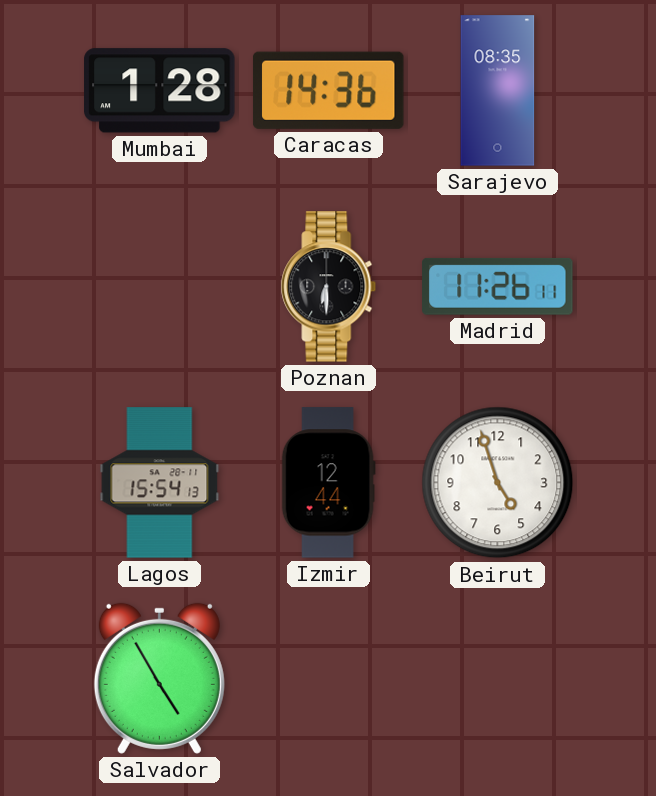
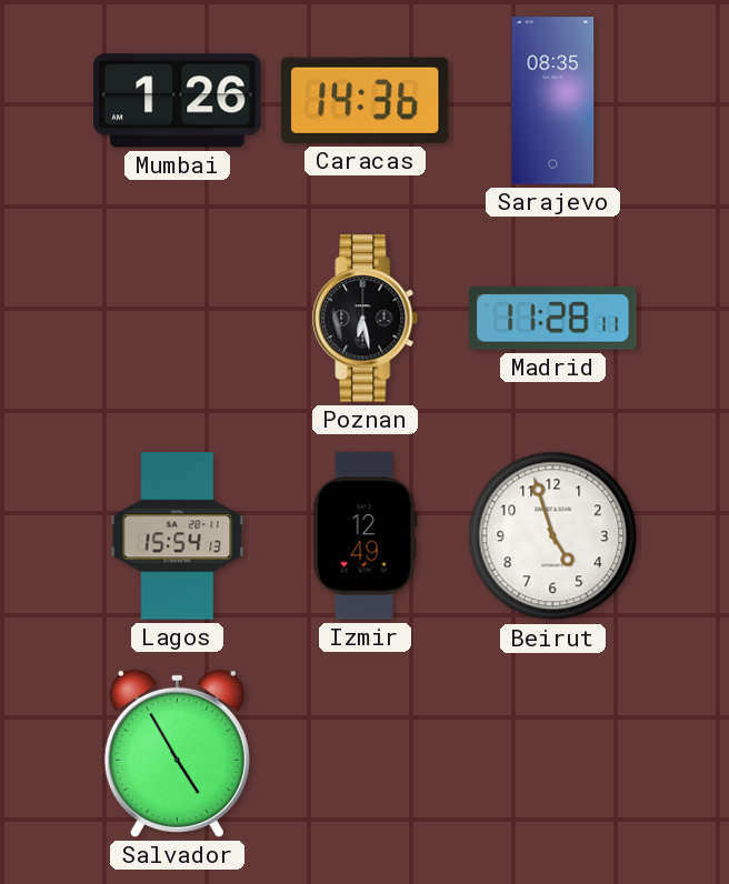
Mumbai: 1:28 -> 1:26 (178, 101)
Poznan: 6:30 -> 6:28 (366, 319)
Madrid: 11:26 -> 11:28 (553, 318)
Izmir: 12:44 -> 12:49 (364, 536)
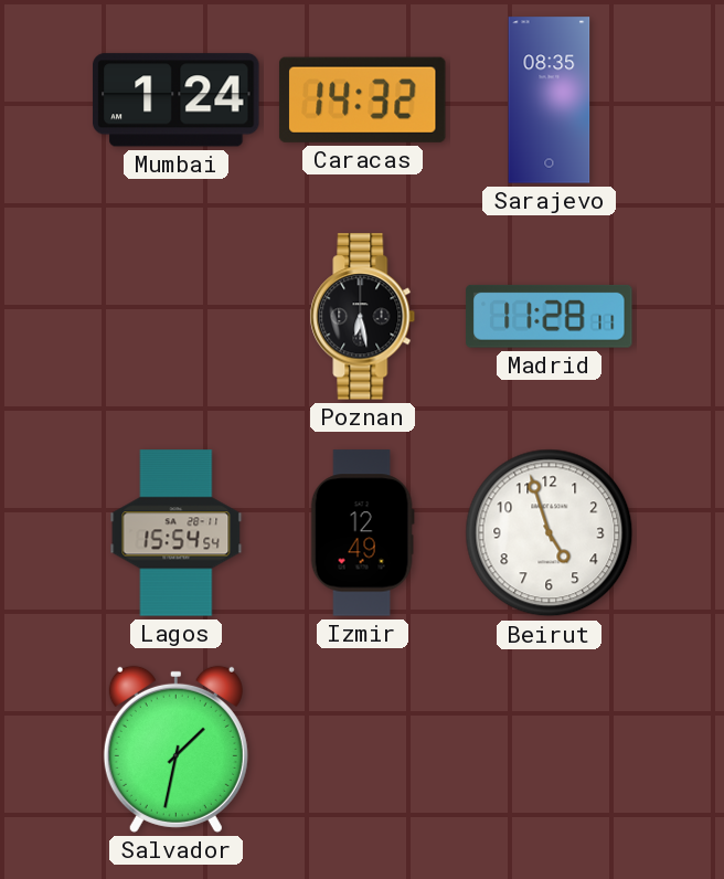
Mumbai: 1:26 -> 1:24 (177, 100)
Caracas: 14:36 -> 14:32 (362, 99)
Lagos: 15:54:13 -> 15:54:54 (177, 533)
Salvador: 4:55 -> 1:32 (175, 749)
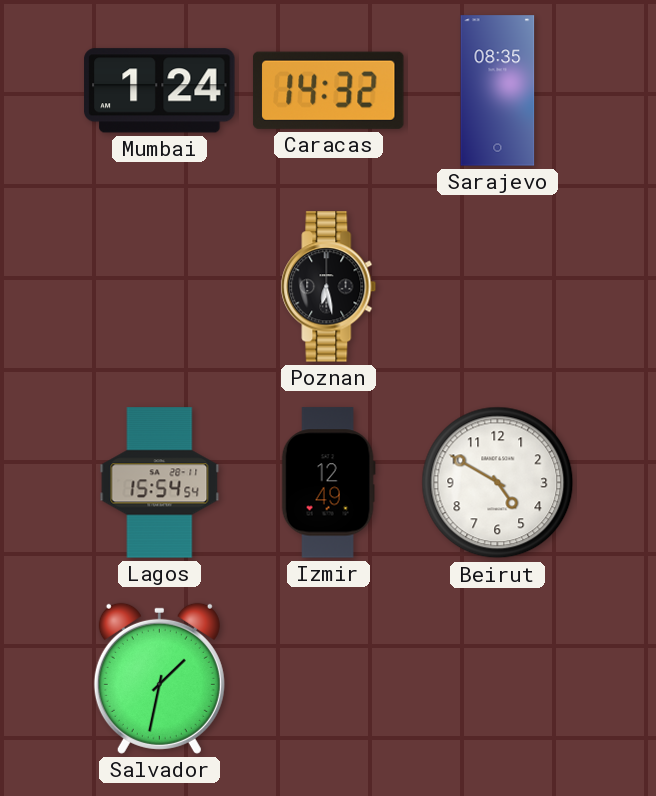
Madrid: 11:28 -> none (550, 316)
Beirut: 4:57 -> 4:50 (498, 483)
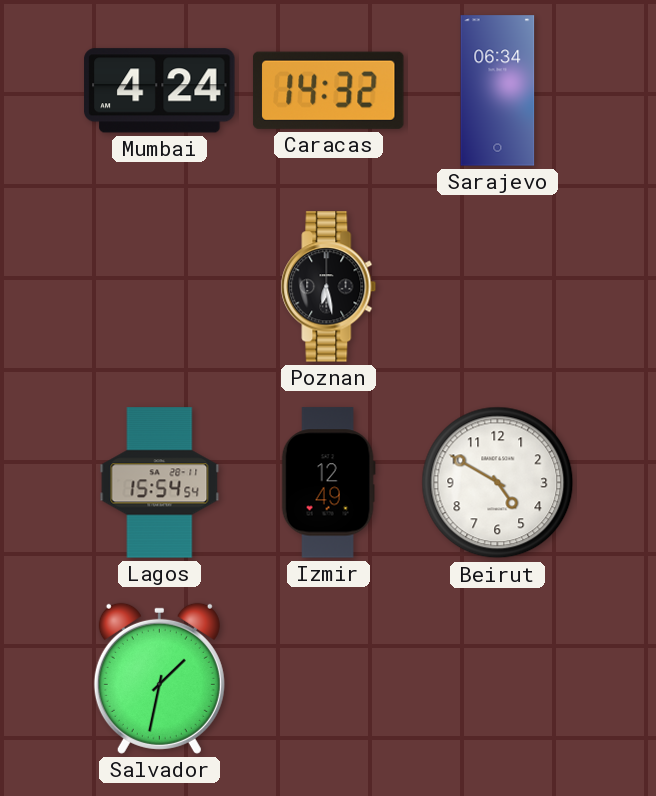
Mumbai: 1:24 -> 4:24 (160, 91)
Sarajevo: 08:35 -> 06:34 (498, 91)
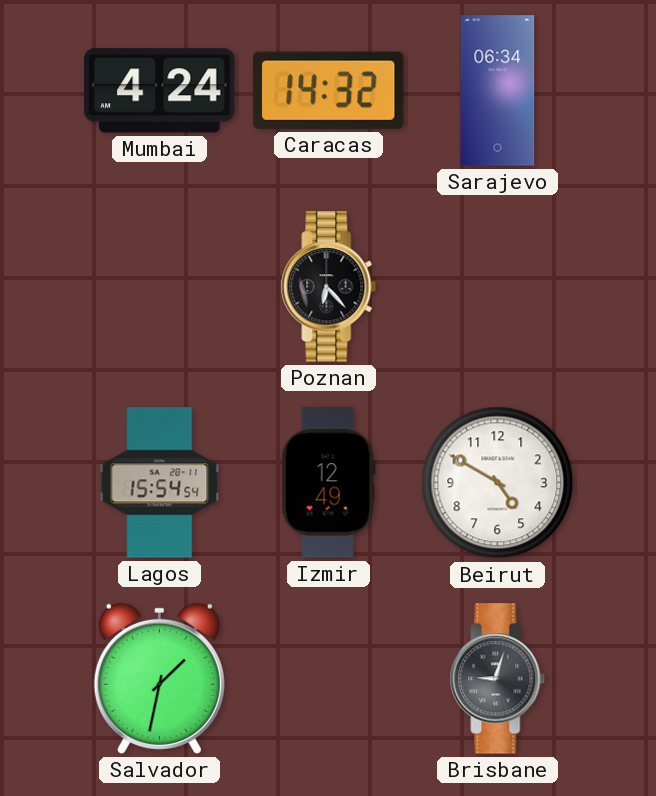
Poznan: 6:28 -> 6:23 (329, 287)
Brisbane: none -> 9:03 (498, 679)
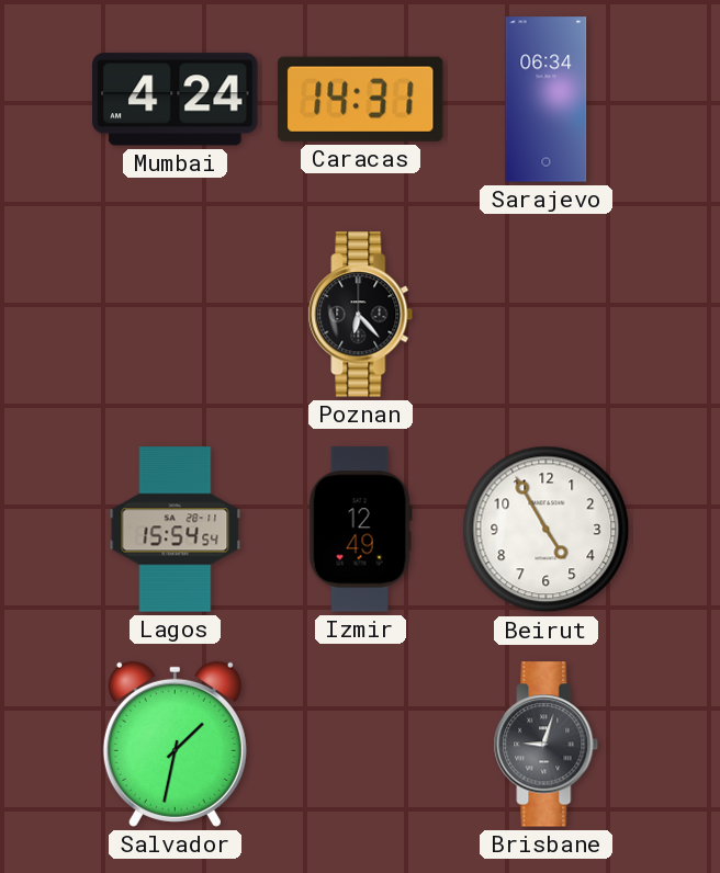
Caracas: 14:32 -> 14:31 (360, 99)
Beirut: 4:50 -> 4:55 (547, 530)
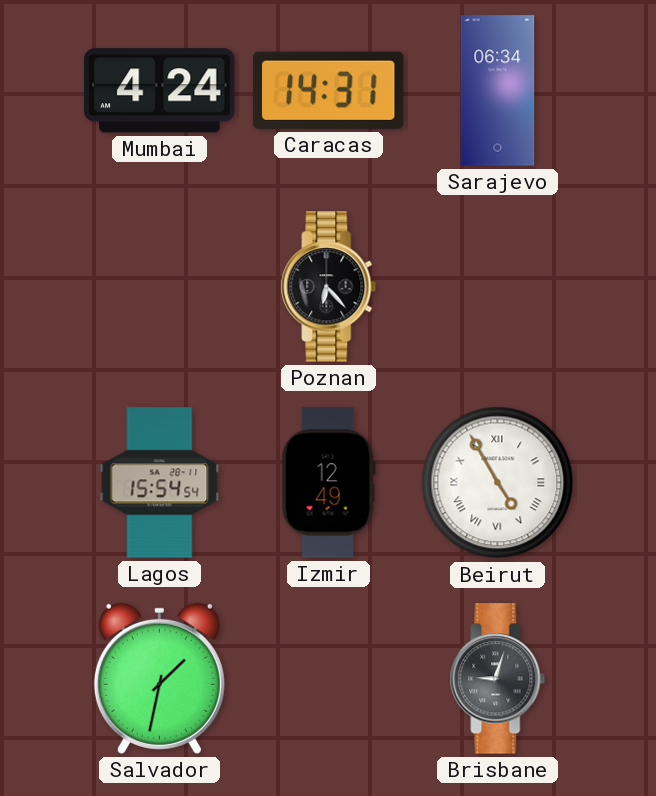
Beirut numerals: Arabic -> Roman (498, 483)
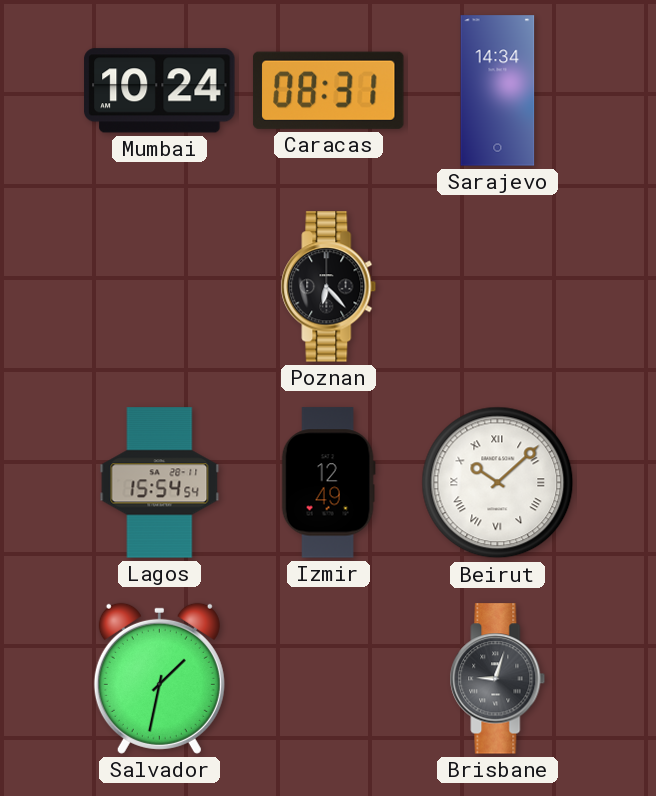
Mumbai: 4:24 -> 10:24 (160, 91)
Caracas: 14:31 -> 08:31 (328, 90)
Sarajevo: 06:34 -> 14:34 (498, 91)
Beirut: 4:55 -> 10:08 (498, 483)
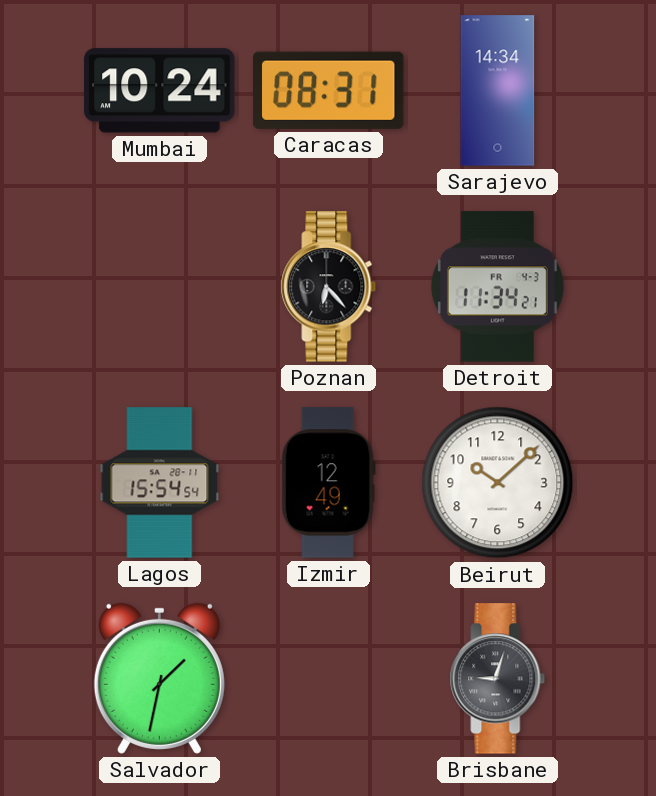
Detroit: none -> 11:34 (497, 287)
Beirut numerals: Roman -> Arabic (498, 483)
